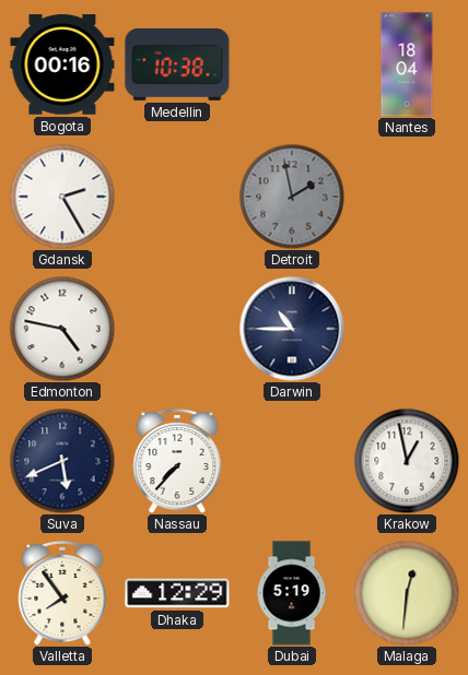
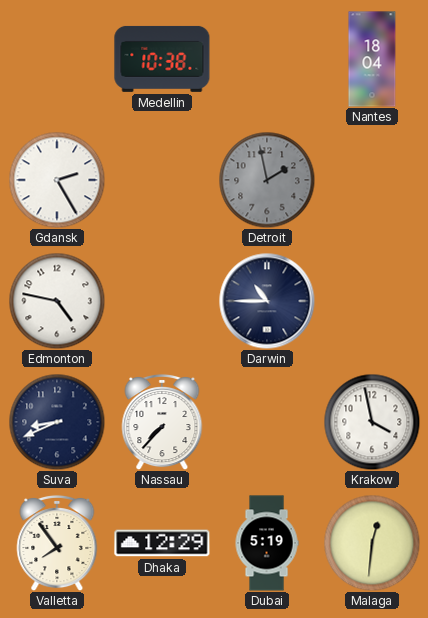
Bogota: 00:16 -> none (62, 64)
Suva: 5:41 -> 8:41 (57, 422)
Krakow: 12:58 -> 3:58 (372, 422)
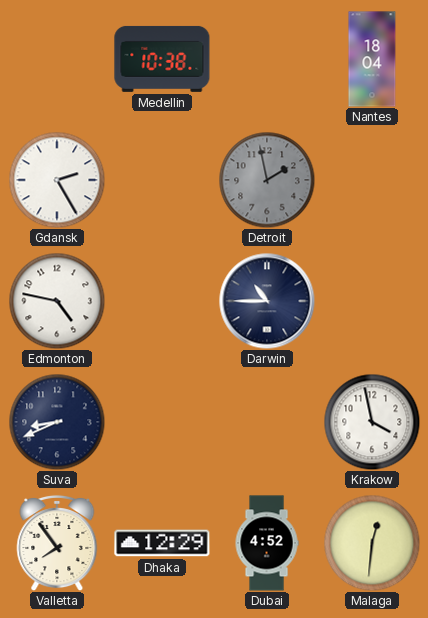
Nassau: 7:37 -> none (162, 422)
Dubai: 5:19 -> 4:52 (267, 543)
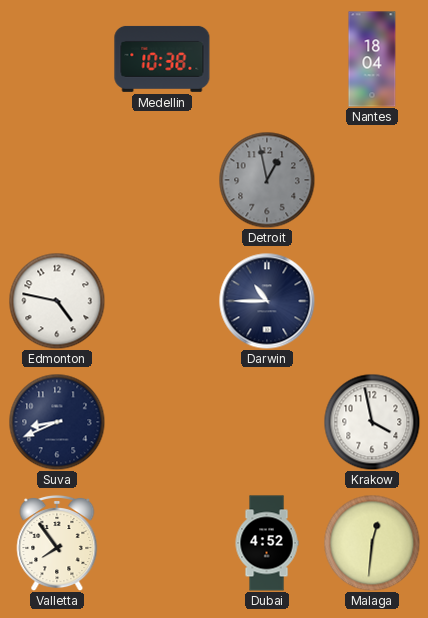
Gdansk: 2:25 -> none (57, 180)
Detroit: 1:58 -> 12:58 (267, 180)
Dhaka: 12:29 -> none (162, 543)
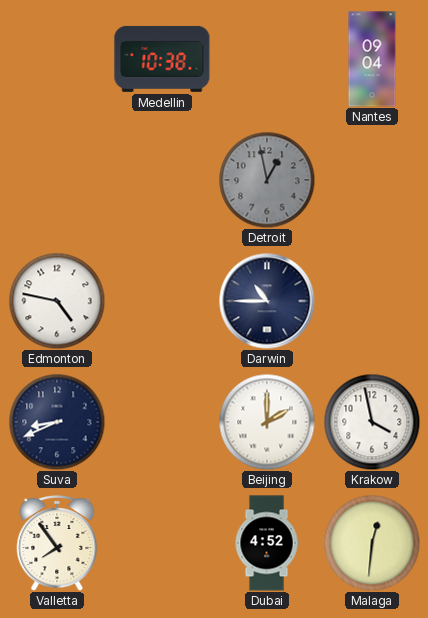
Nantes: 18:04 -> 09:04 (372, 59)
Beijing: none -> 2:00 (267, 422)
